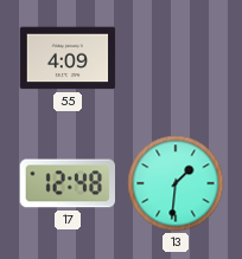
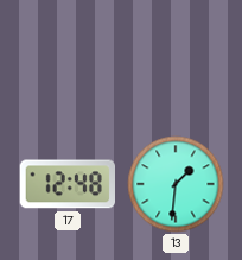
55: 4:09 -> none (68, 58)
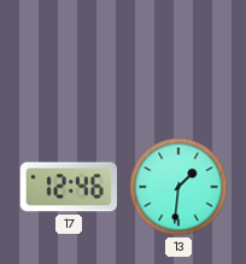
17: 12:48 -> 12:46 (68, 187)
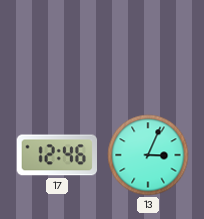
13: 1:31 -> 3:04 (148, 155)
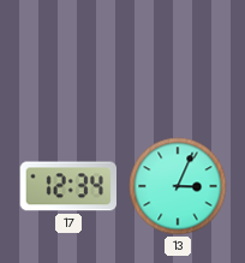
17: 12:46 -> 12:34 (67, 186)
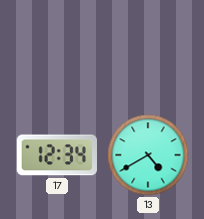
13: 3:04 -> 4:40 (148, 155)
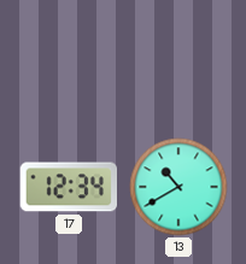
13: 4:40 -> 10:40 (178, 187)
